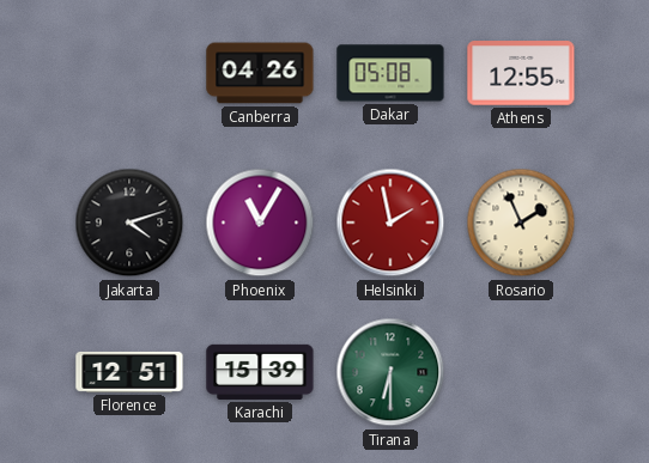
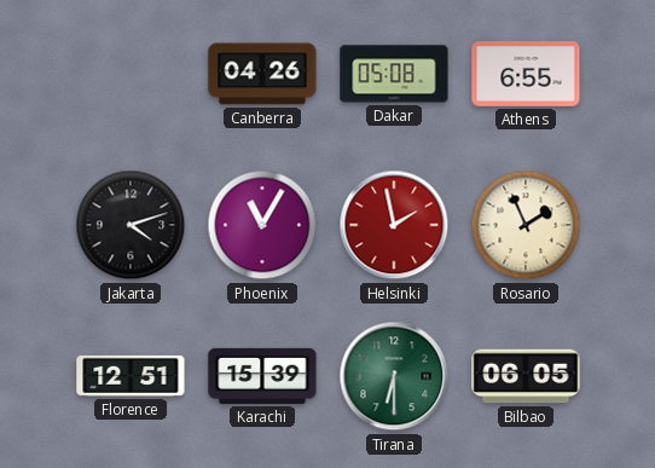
Athens: 12:55 -> 6:55 (526, 74)
Bilbao: none -> 06:05 (526, 376)
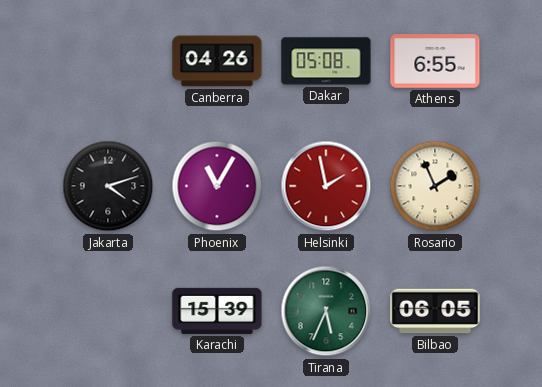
Florence: 12:51 -> none (131, 376)
Tirana: 6:30 -> 5:34 (326, 311)
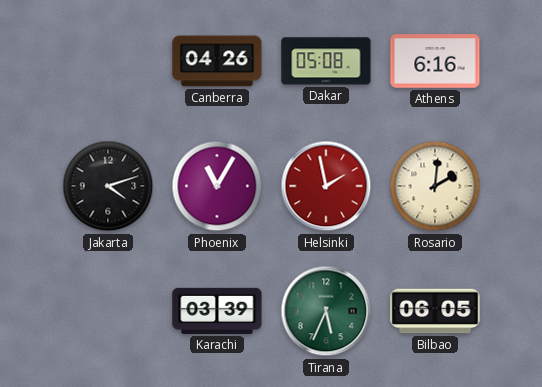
Athens: 6:55 -> 6:16 (435, 61)
Rosario: 1:56 -> 2:01 (435, 186)
Karachi: 15:39 -> 03:39 (217, 311)
